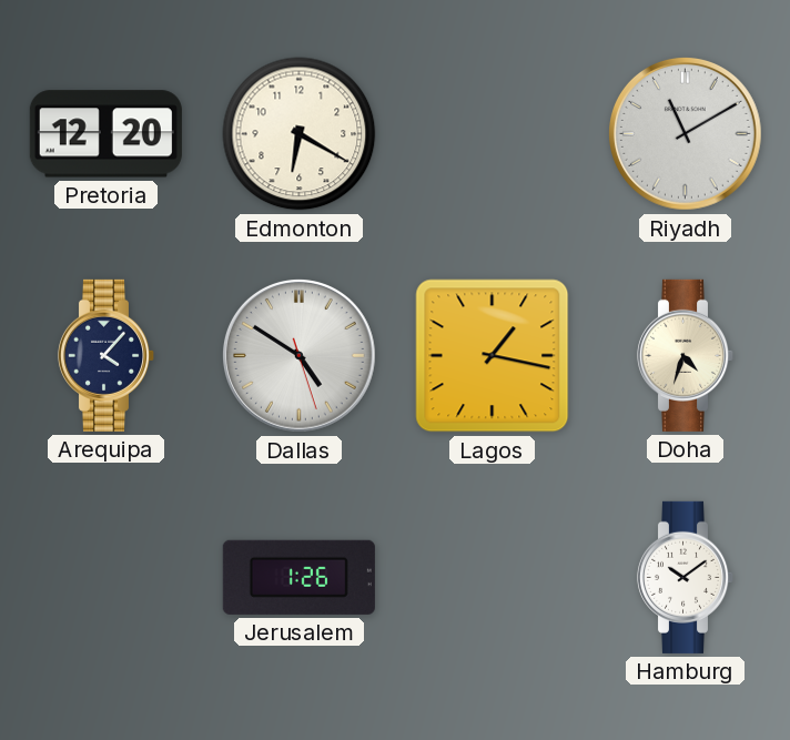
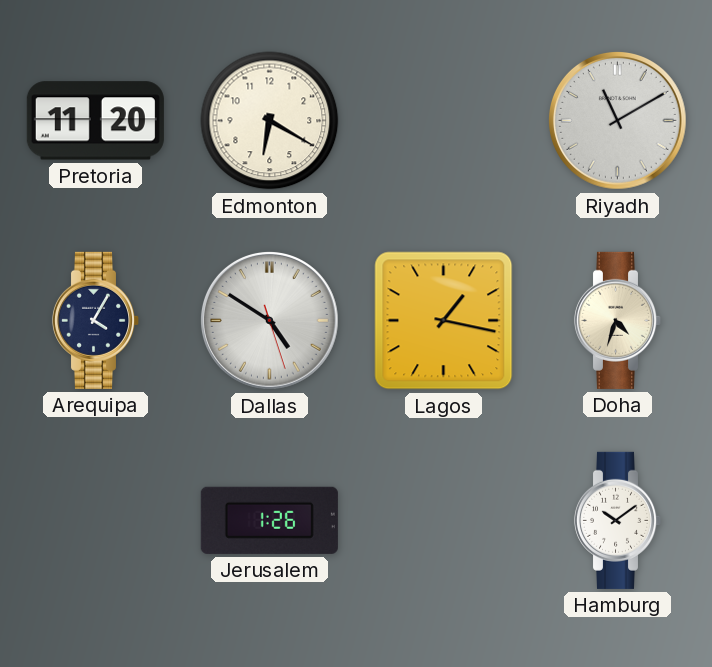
Pretoria: 12:20 -> 11:20 (95, 121)
Arequipa: 4:07 -> 4:05 (96, 320)
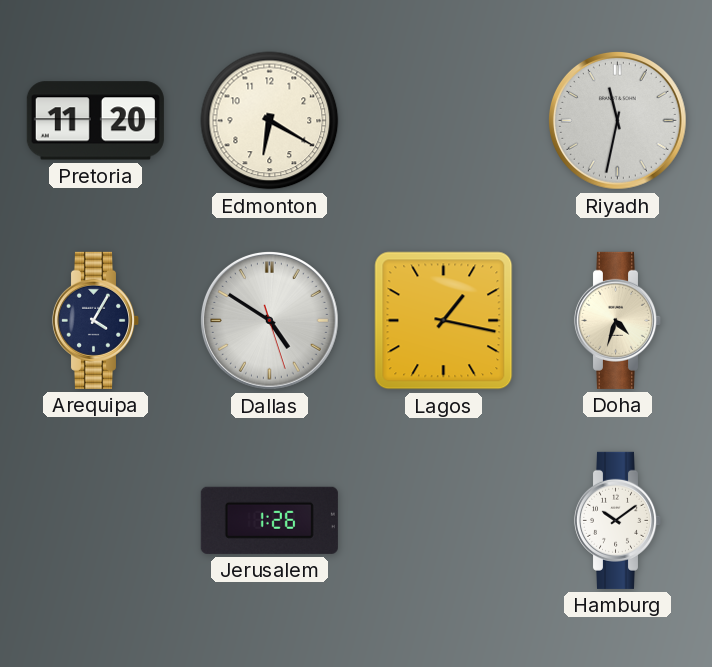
Riyadh: 11:10 -> 11:32 (618, 121)
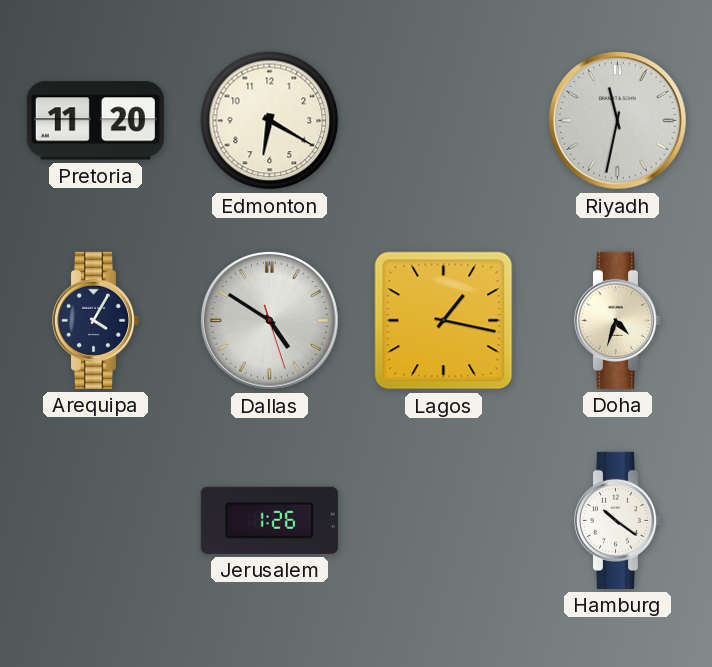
Hamburg: 10:09 -> 10:21 (618, 520)
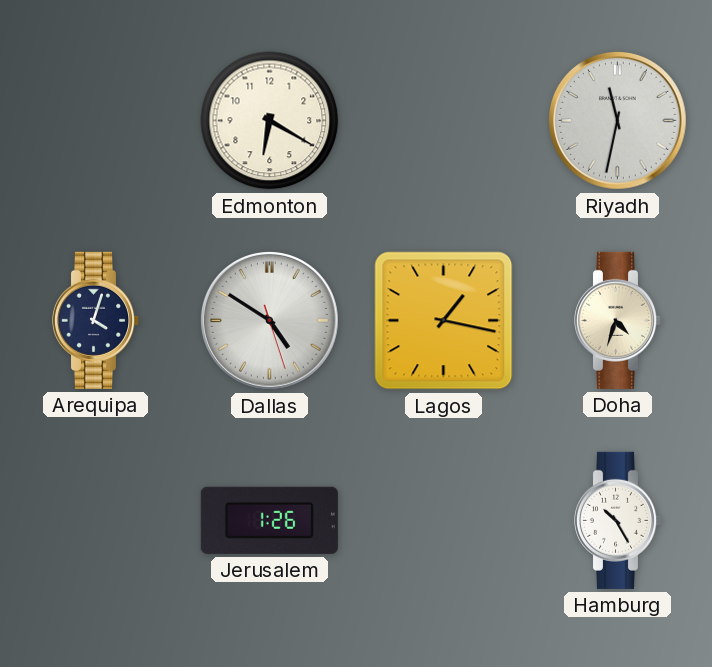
Pretoria: 11:20 -> none (95, 121)
Arequipa: 4:05 -> 4:03 (96, 320)
Hamburg: 10:21 -> 10:25 (618, 520)
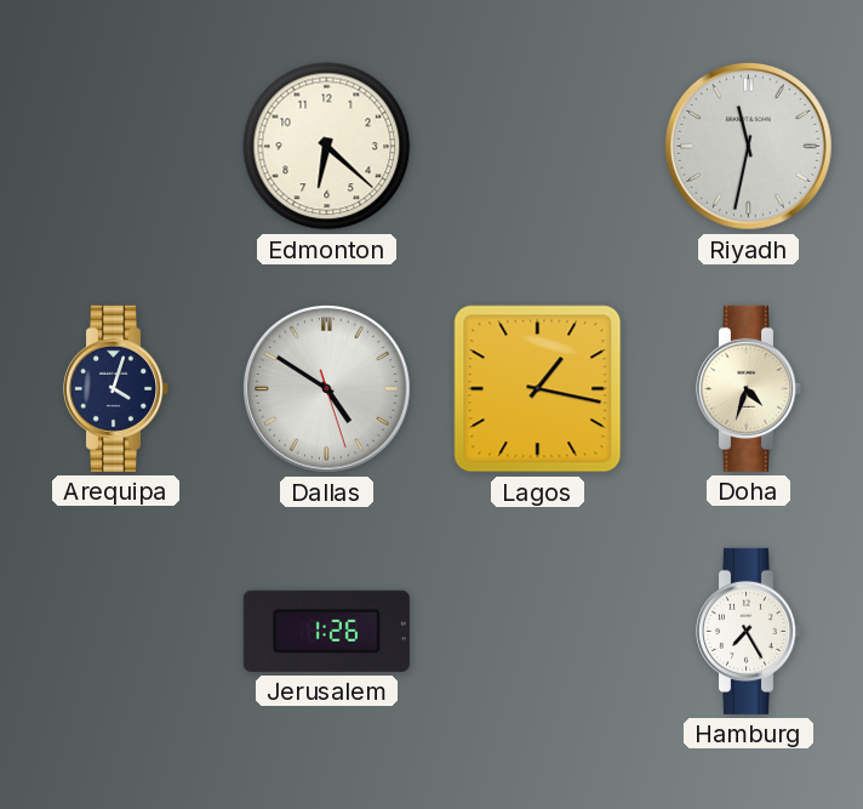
Edmonton: 6:20 -> 6:22 (327, 147)
Hamburg: 10:25 -> 7:25 (749, 631)
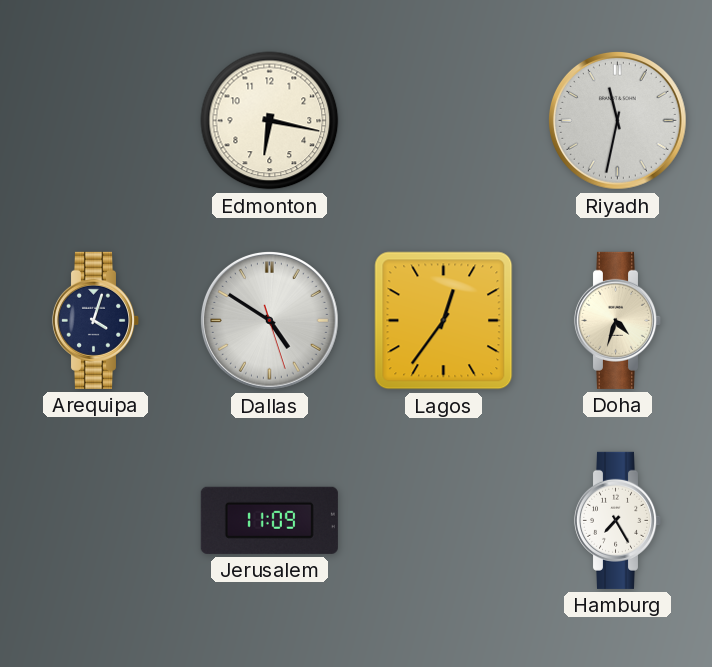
Edmonton: 6:22 -> 6:17 (270, 121)
Lagos: 1:17 -> 12:36 (444, 321)
Jerusalem: 1:26 -> 11:09 (269, 520)
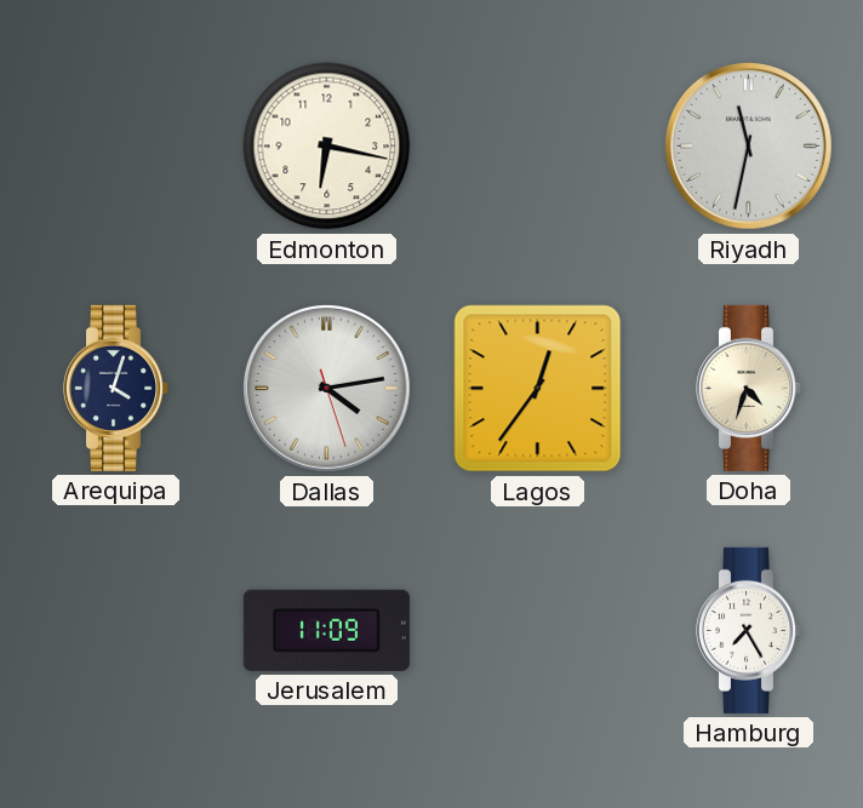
Dallas: 4:50 -> 4:13 (327, 389)
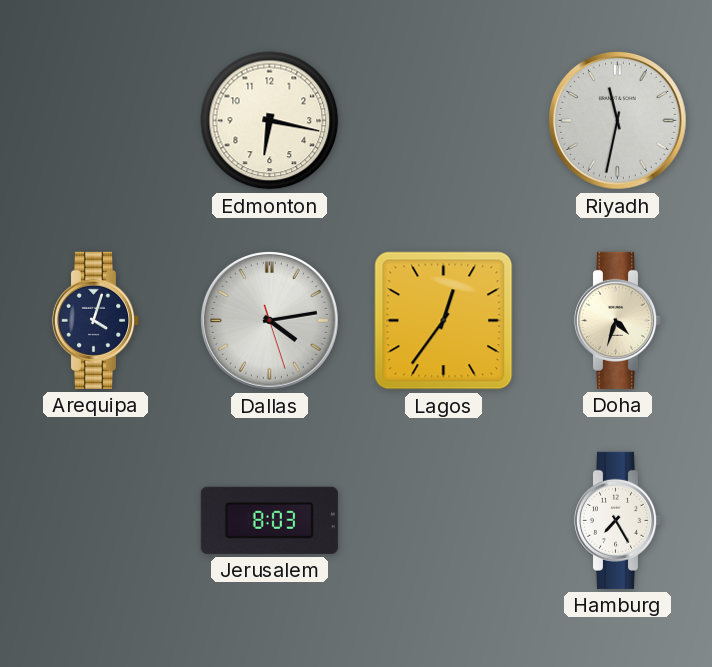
Jerusalem: 11:09 -> 8:03 (269, 520)
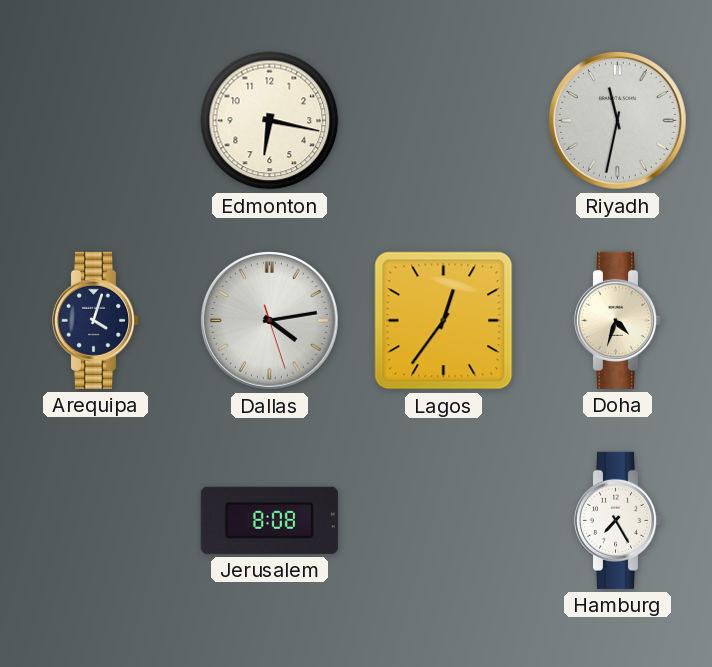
Jerusalem: 8:03 -> 8:08 (269, 520)
